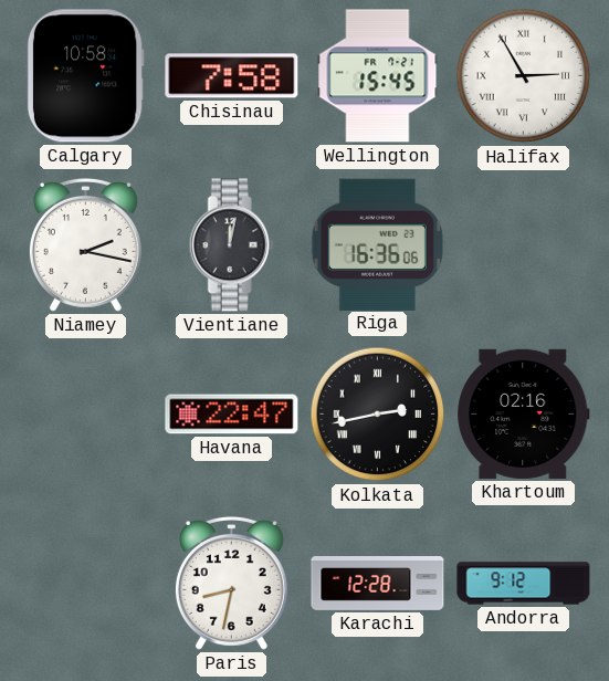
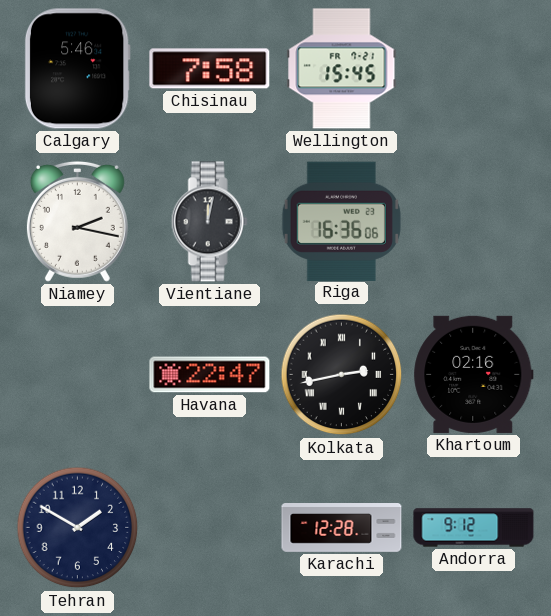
Calgary: 10:58 -> 5:46 (77, 69)
Halifax: 2:55 -> none (524, 76)
Tehran: none -> 1:50 (78, 528)
Paris: 8:32 -> none (231, 583)
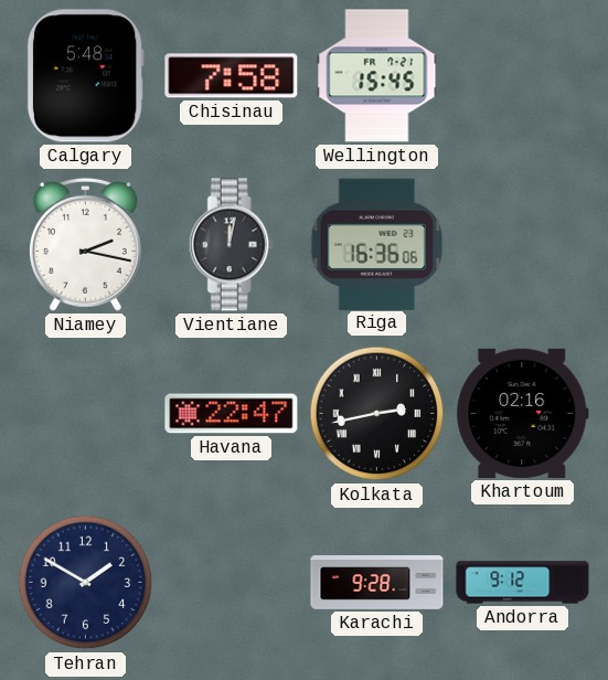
Calgary: 5:46 -> 5:48 (85, 76)
Karachi: 12:28 -> 9:28 (377, 583)
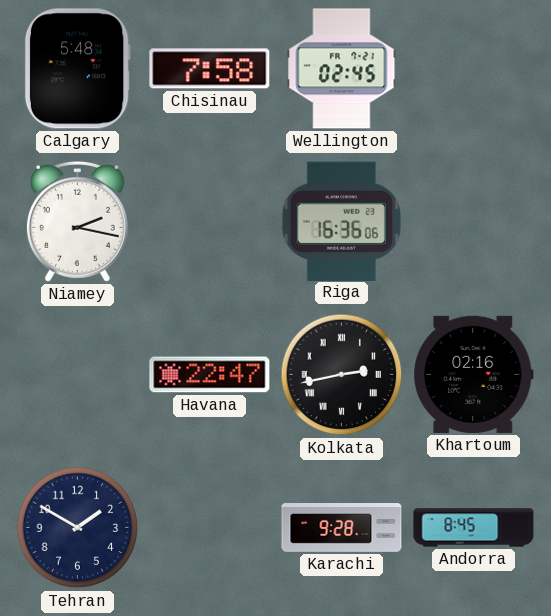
Wellington: 15:45 -> 02:45 (342, 69)
Vientiane: 12:02 -> none (231, 245)
Andorra: 9:12 -> 8:45 (474, 528)
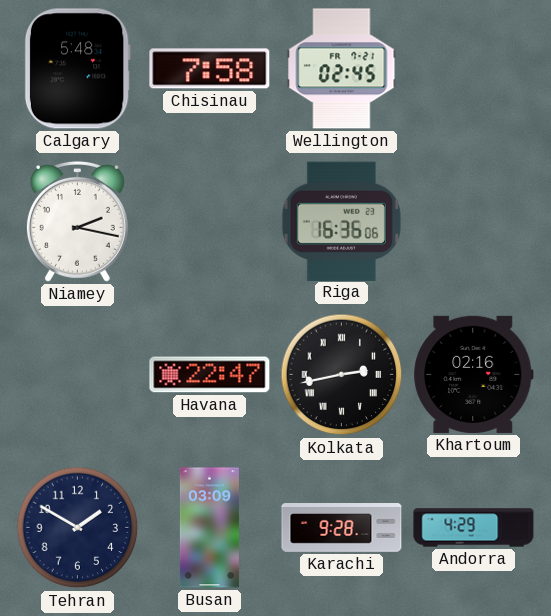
Busan: none -> 03:09 (209, 528)
Andorra: 8:45 -> 4:29 (474, 528)
